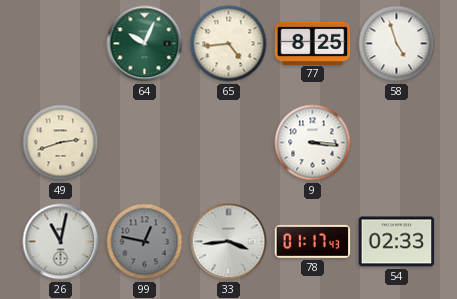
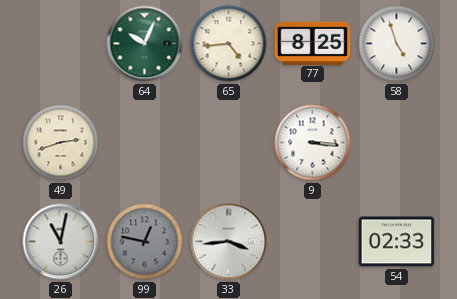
78: 01:17 -> none (313, 241)
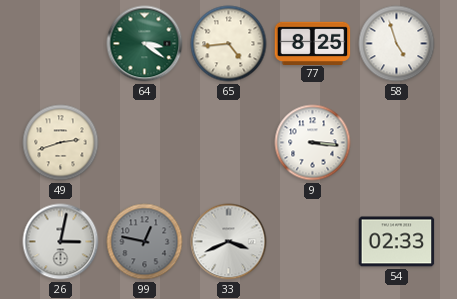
64: 10:04 -> 3:21 (145, 44)
26: 11:02 -> 3:02 (61, 242)
33: 3:44 -> 3:41 (229, 242)
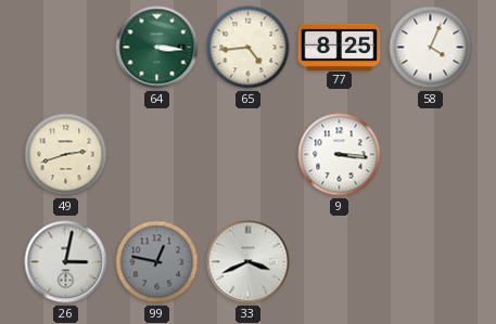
64: 3:21 -> 3:16 (157, 48)
58: 4:57 -> 4:04 (431, 48)
54: 02:33 -> none (397, 242)
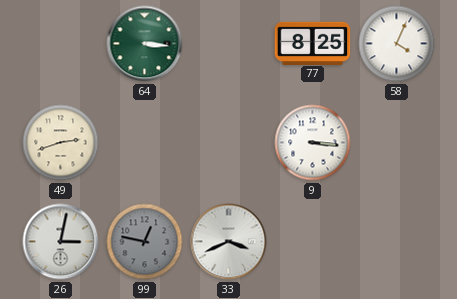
65: 4:44 -> none (249, 48)
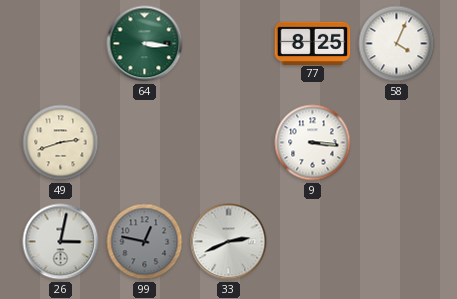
33: 3:41 -> 2:41 (229, 242)
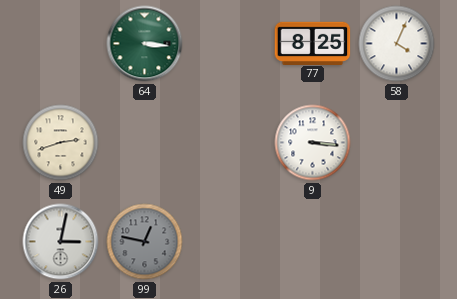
33: 2:41 -> none (229, 242)
